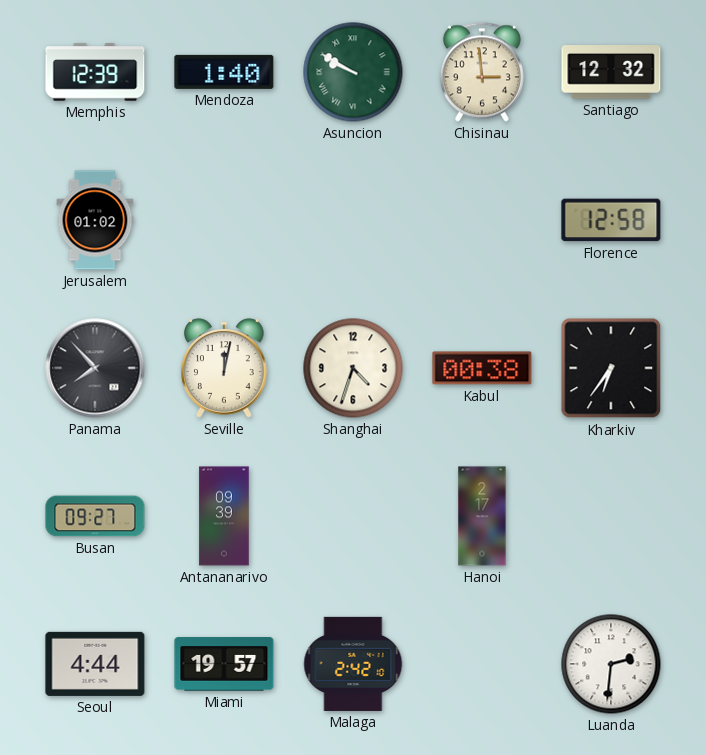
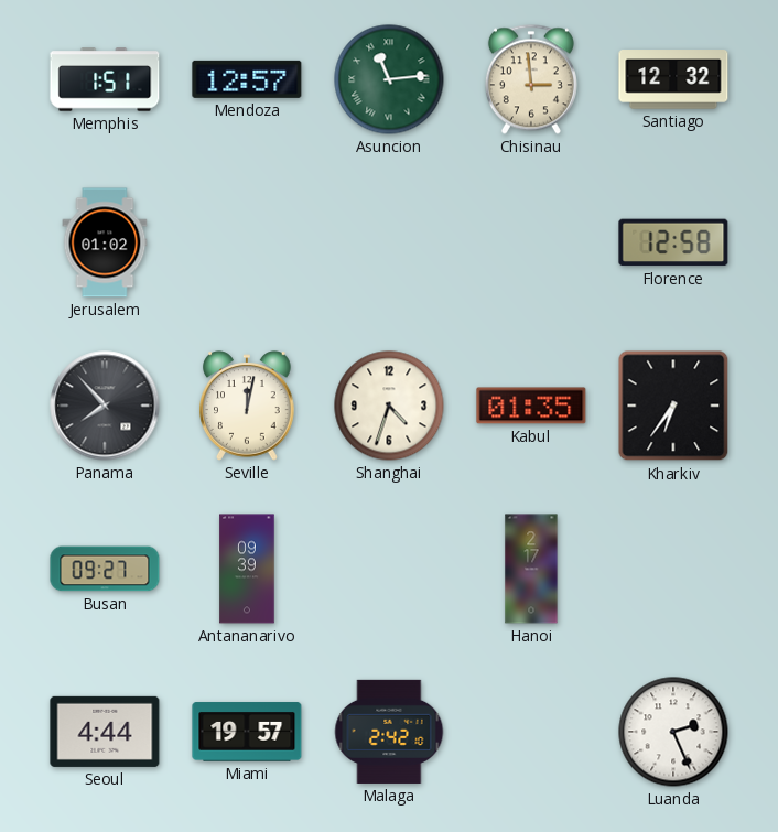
Memphis: 12:39 -> 1:51 (105, 79)
Mendoza: 1:40 -> 12:57 (247, 79)
Asuncion: 9:50 -> 11:14 (389, 79)
Kabul: 00:38 -> 01:35 (531, 406)
Luanda: 2:31 -> 2:26 (673, 732)
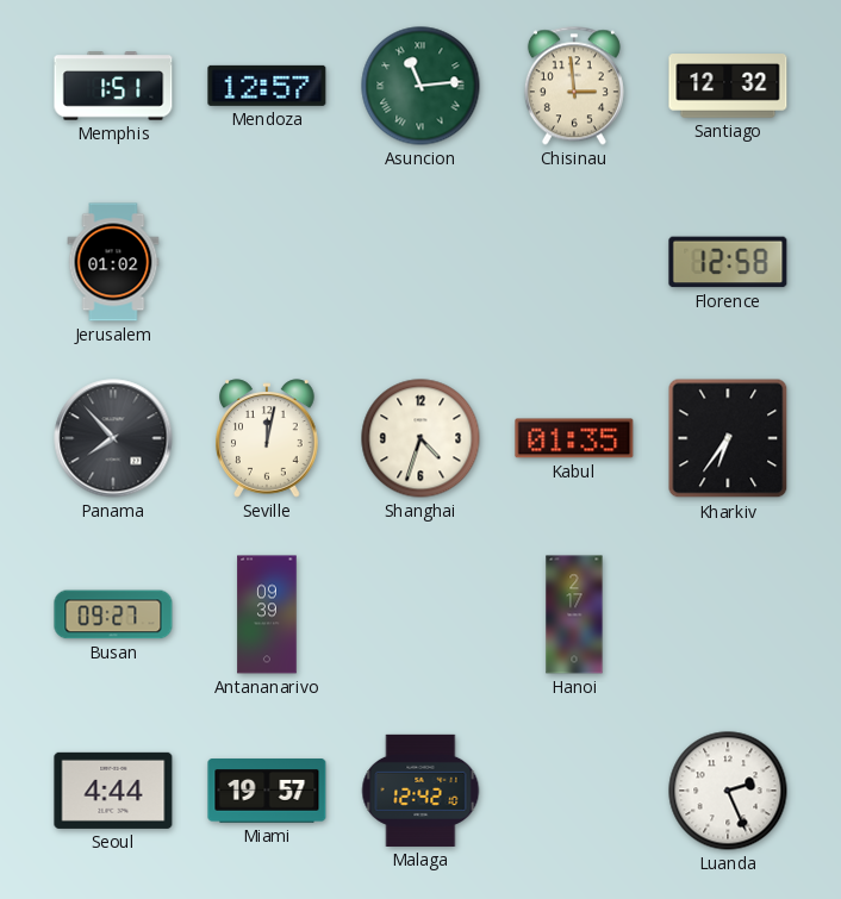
Malaga: 2:42 -> 12:42 (420, 791)
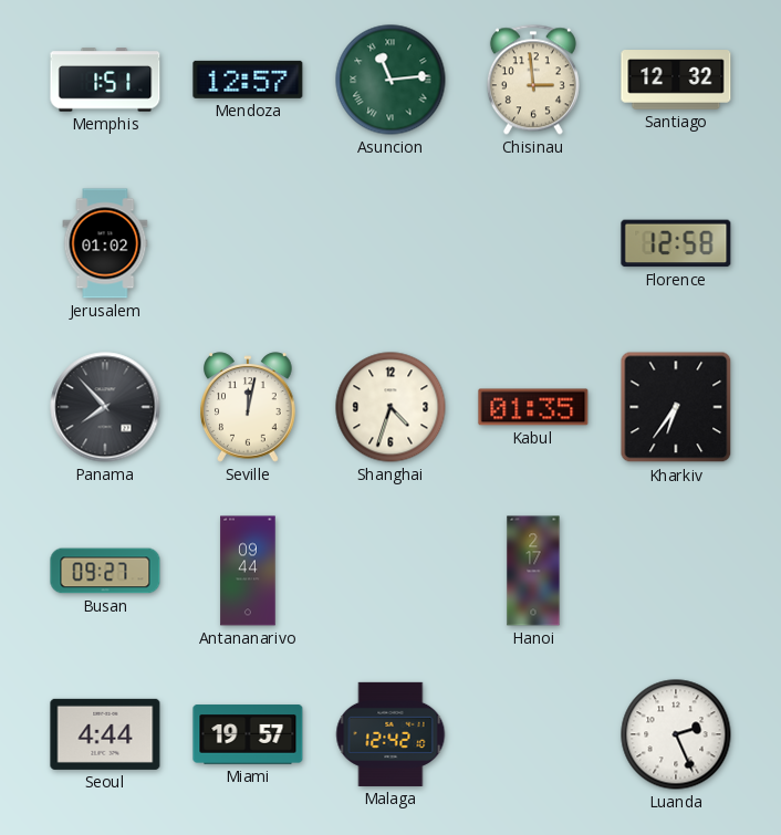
Antananarivo: 09:39 -> 09:44 (248, 571)
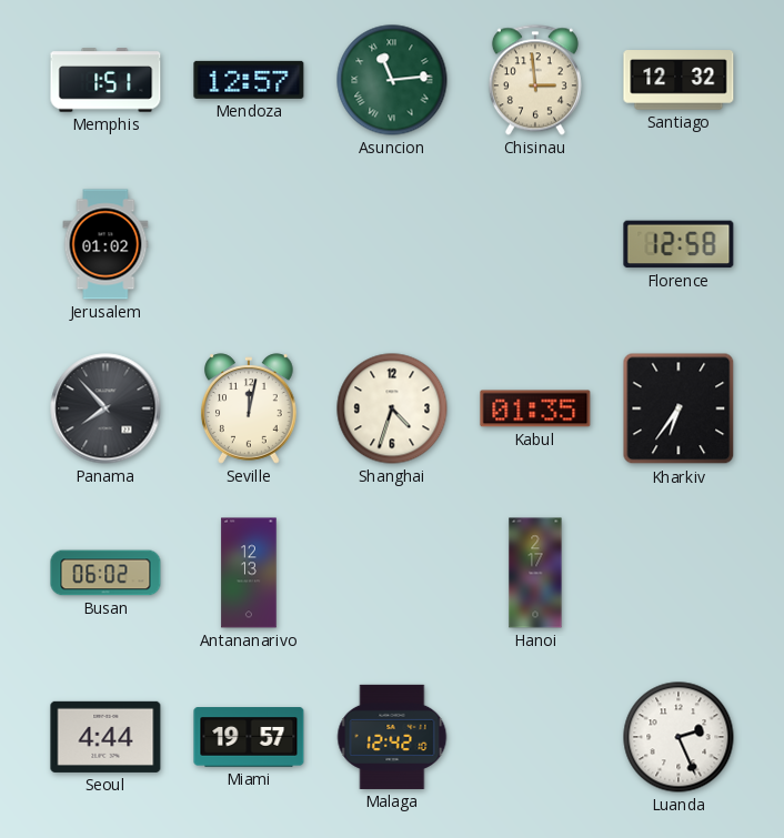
Busan: 09:27 -> 06:02 (105, 573)
Antananarivo: 09:44 -> 12:13 (249, 573)
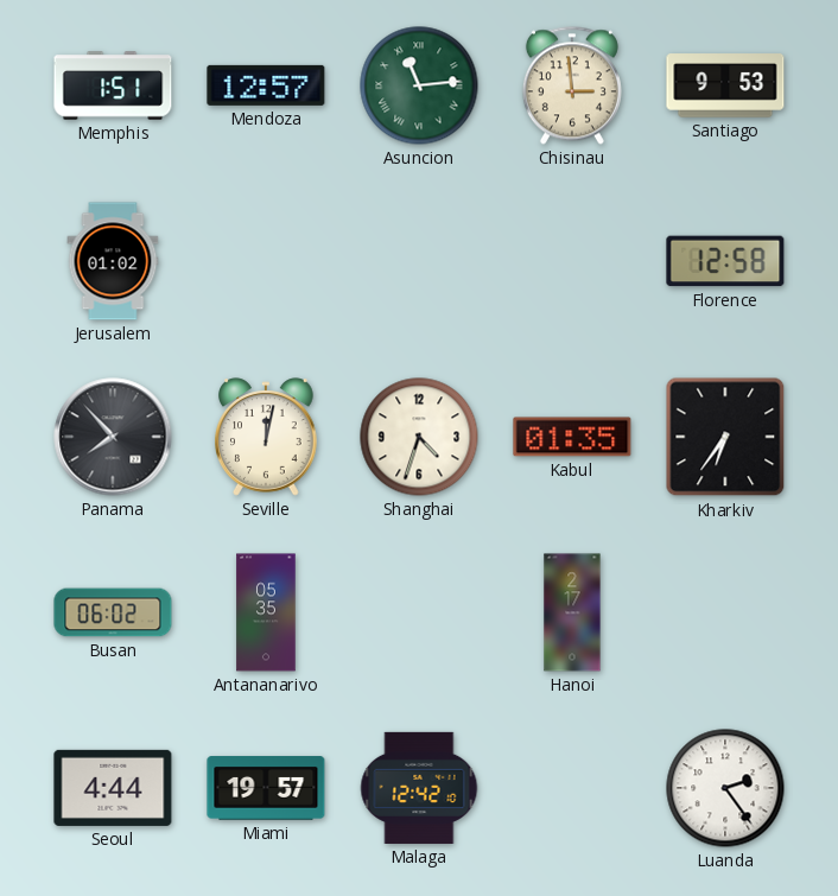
Santiago: 12:32 -> 9:53 (725, 85)
Antananarivo: 12:13 -> 05:35 (266, 612)
Luanda: 2:26 -> 2:24 (725, 788)
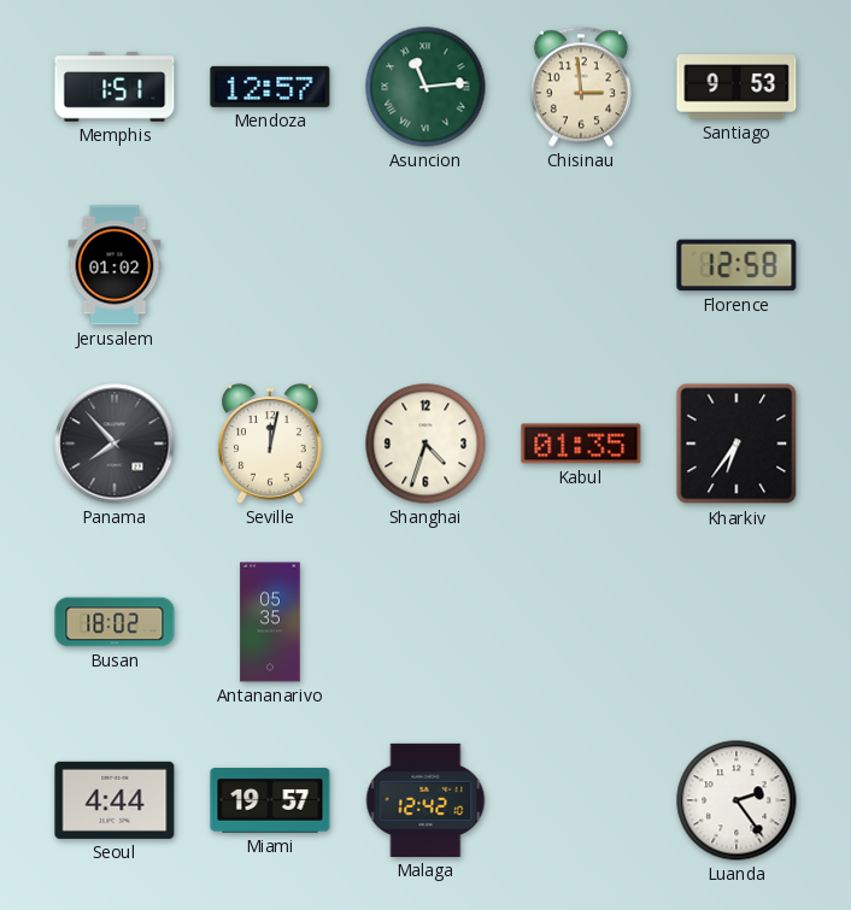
Busan: 06:02 -> 18:02 (115, 622)
Hanoi: 2:17 -> none (572, 612)
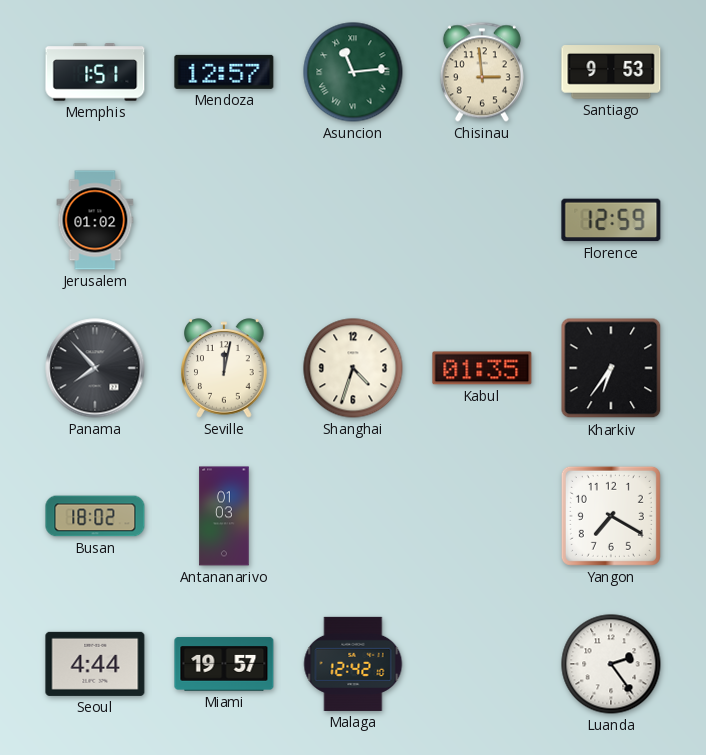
Florence: 12:58 -> 12:59 (611, 220)
Antananarivo: 05:35 -> 01:03 (224, 516)
Yangon: none -> 7:20 (611, 516)
